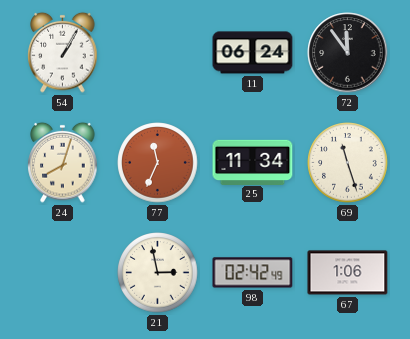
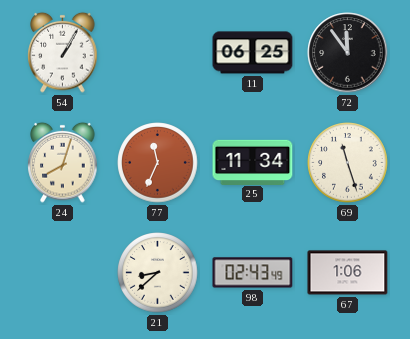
11: 06:24 -> 06:25 (253, 53)
21: 2:58 -> 8:38 (158, 273)
98: 02:42 -> 02:43 (253, 273)
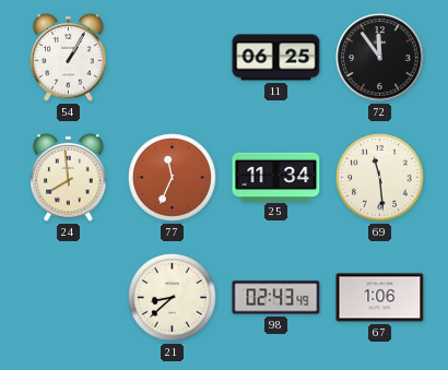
24: 8:03 -> 7:59 (69, 177)
69: 11:27 -> 11:29 (380, 178)
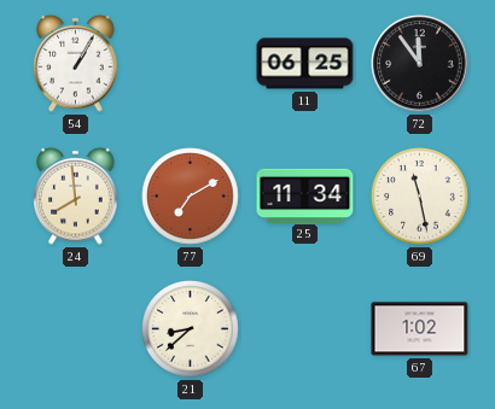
77: 11:34 -> 7:10 (191, 197)
69: 11:29 -> 11:28 (420, 197)
98: 02:43 -> none (276, 298)
67: 1:06 -> 1:02 (420, 329)
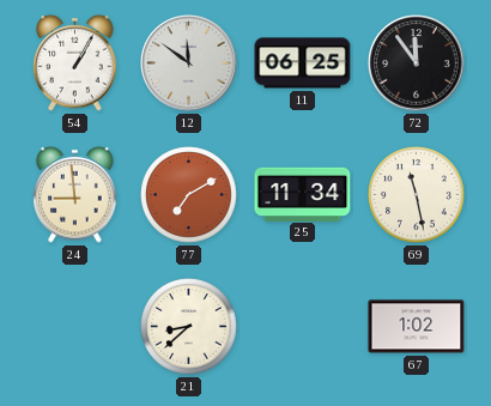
12: none -> 11:51 (189, 63)
24: 7:59 -> 8:59 (75, 194)
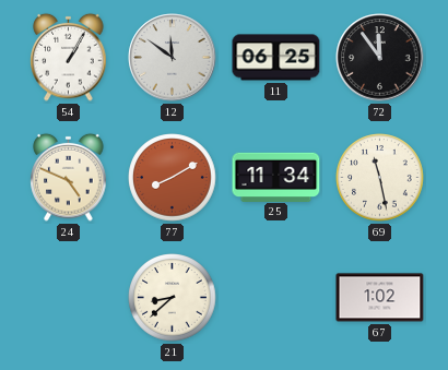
24: 8:59 -> 4:49 (69, 177)
77: 7:10 -> 8:10 (173, 178)
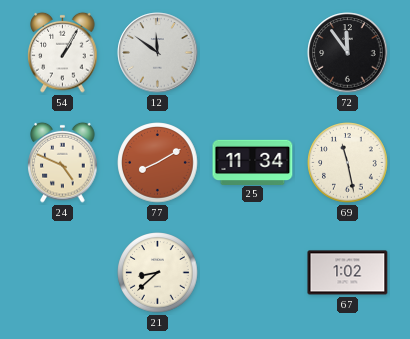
11: 06:25 -> none (276, 58)
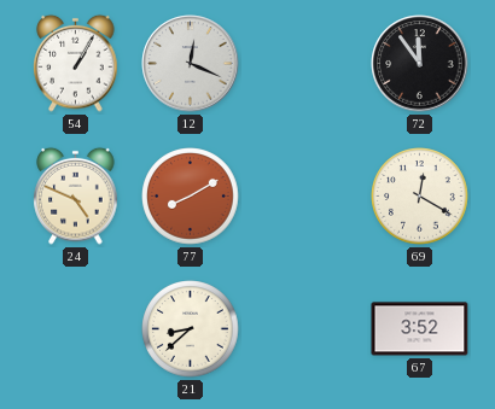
12: 11:51 -> 12:19 (191, 64)
25: 11:34 -> none (253, 162)
69: 11:28 -> 12:20 (420, 197)
67: 1:02 -> 3:52 (420, 329)
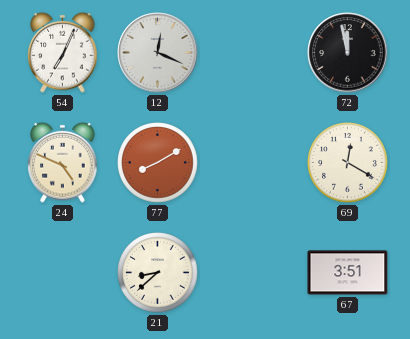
54: 1:05 -> 7:04 (63, 52)
72: 11:54 -> 11:58 (348, 53)
67: 3:52 -> 3:51 (348, 273)
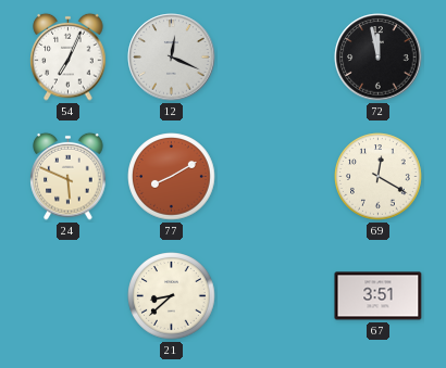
24: 4:49 -> 5:49 (69, 176)
